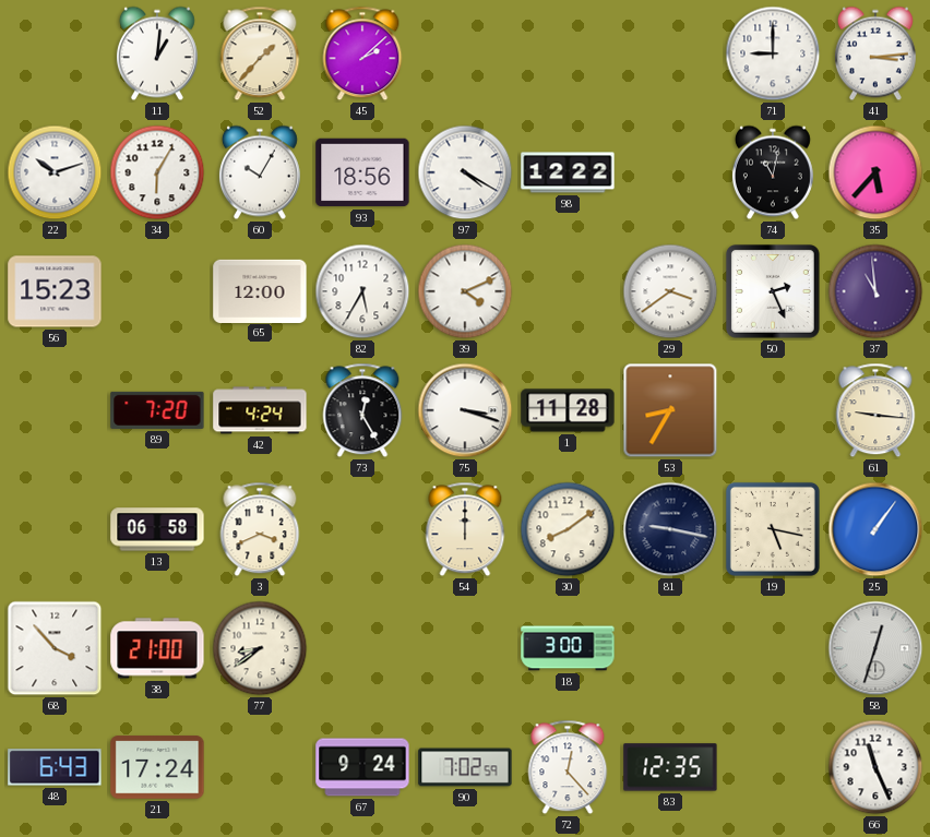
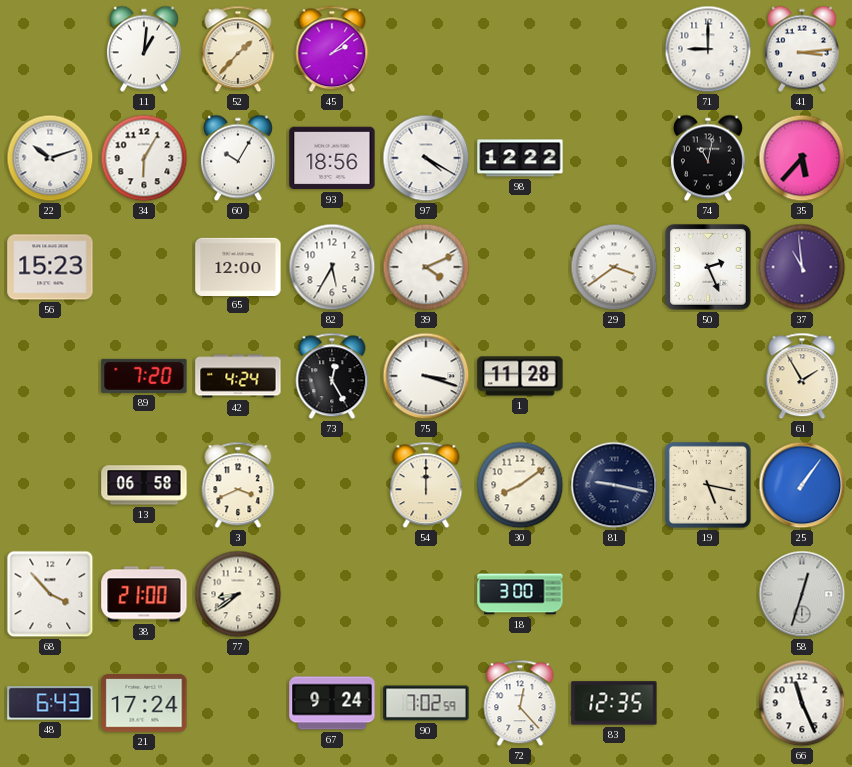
53: 8:35 -> none (670, 410)
61: 9:16 -> 1:55 (802, 376)
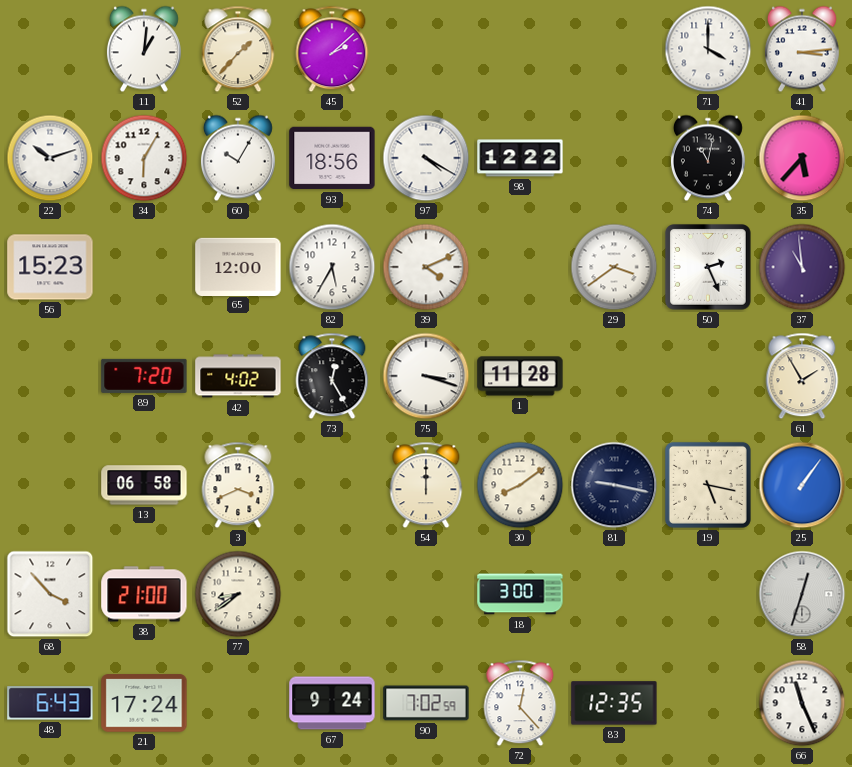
71: 9:00 -> 4:00 (708, 49)
42: 4:24 -> 4:02 (238, 376)
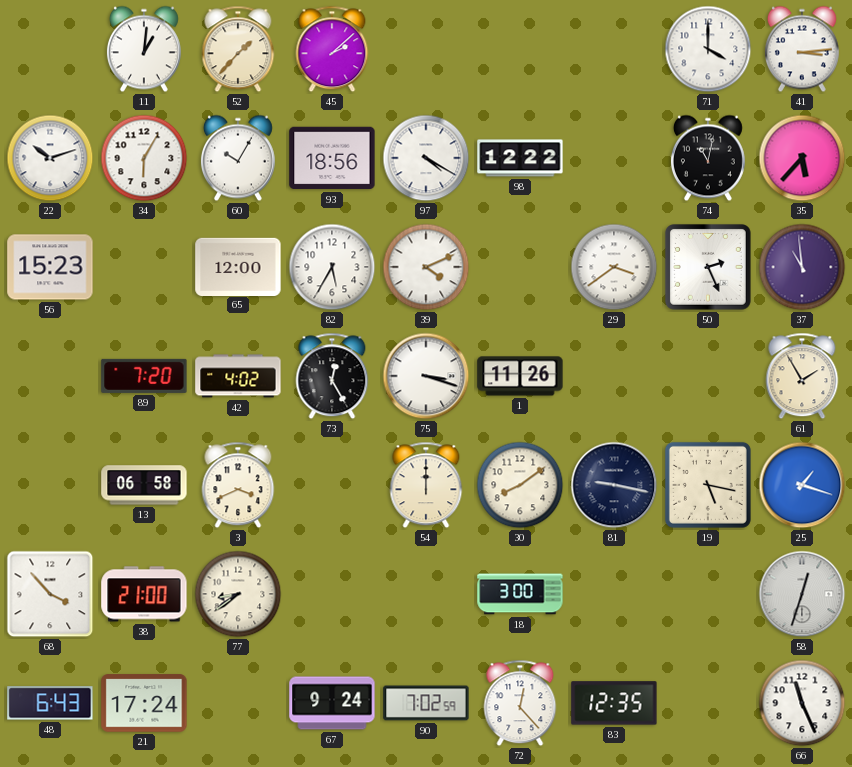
1: 11:28 -> 11:26 (520, 376)
25: 1:06 -> 1:18 (802, 485)
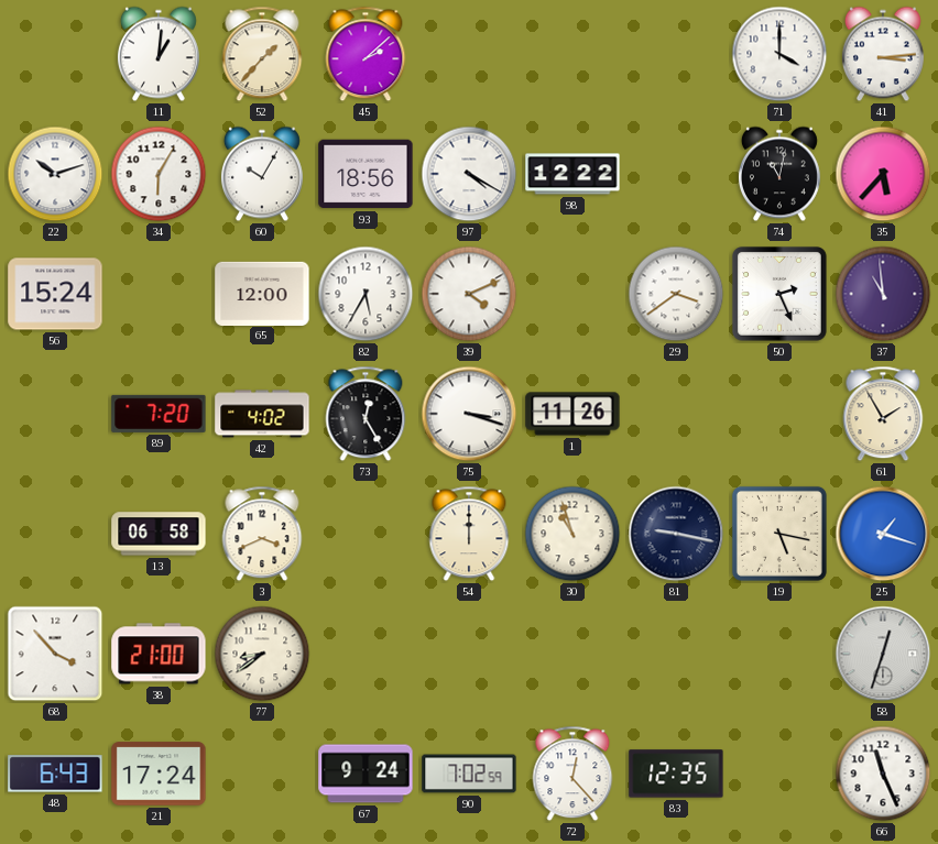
56: 15:23 -> 15:24 (55, 294)
30: 8:09 -> 10:57 (572, 534)
18: 3:00 -> none (520, 594)
